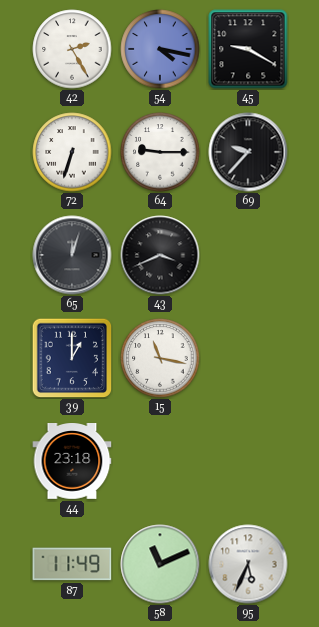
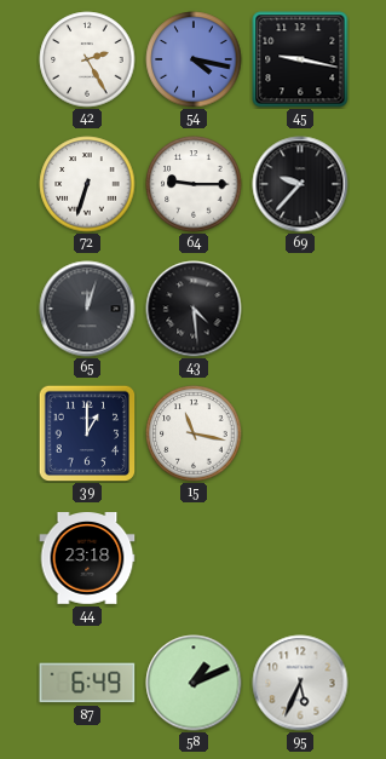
45: 9:20 -> 9:17 (300, 59)
43: 3:41 -> 4:29 (194, 309)
87: 11:49 -> 6:49 (87, 683)
58: 11:11 -> 1:11 (194, 683)
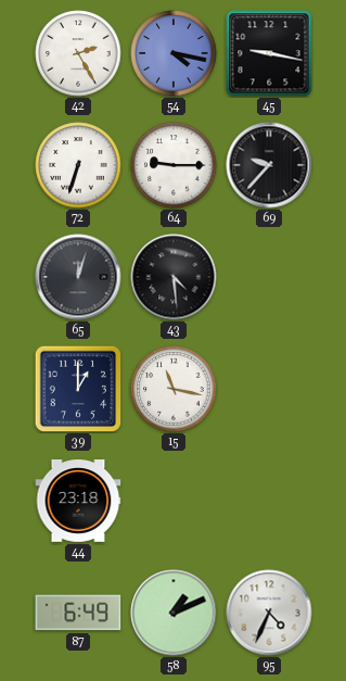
95: 5:34 -> 4:34 (269, 613)
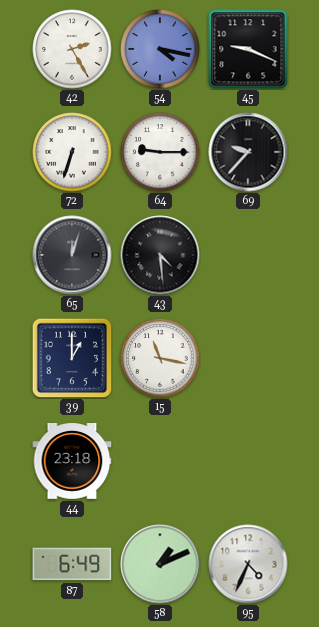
45: 9:17 -> 9:19 (248, 49)
